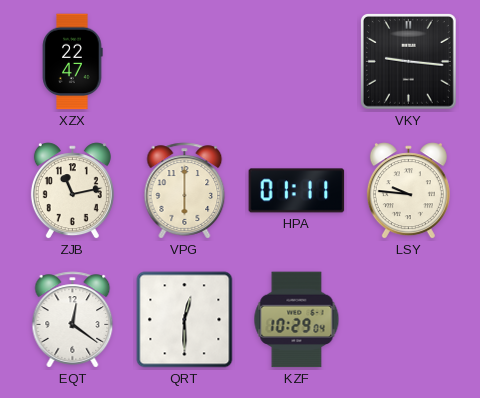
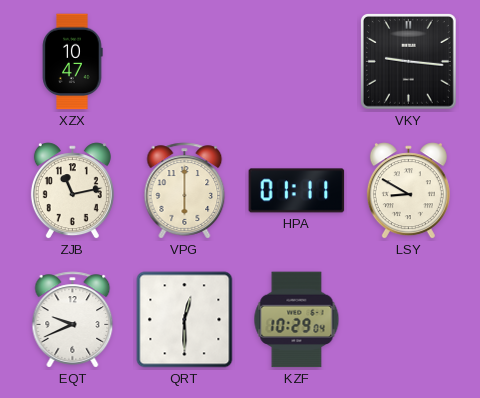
XZX: 22:47 -> 10:47 (72, 62)
LSY: 9:46 -> 8:50 (408, 191)
EQT: 12:21 -> 9:41 (73, 320)
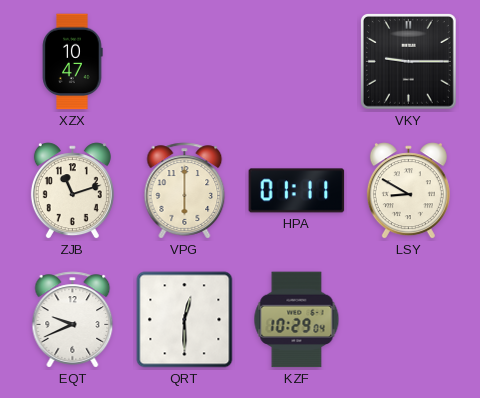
VKY: 9:16 -> 9:15 (409, 62)
ZJB: 11:13 -> 11:12 (72, 191)
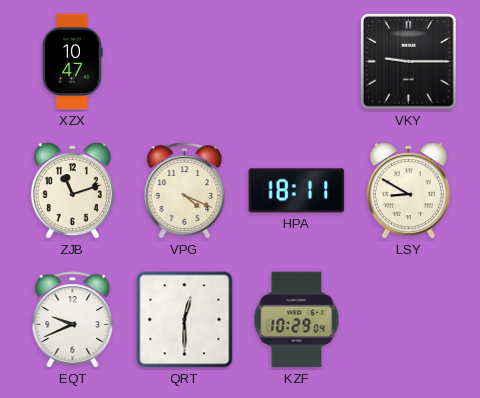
VPG: 6:00 -> 4:19 (185, 191)
HPA: 01:11 -> 18:11 (297, 191)
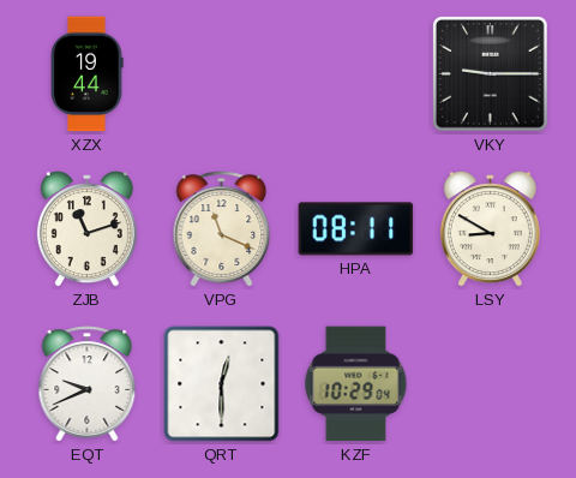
XZX: 10:47 -> 19:44 (86, 74)
VPG: 4:19 -> 11:19 (222, 229)
HPA: 18:11 -> 08:11 (356, 229)
